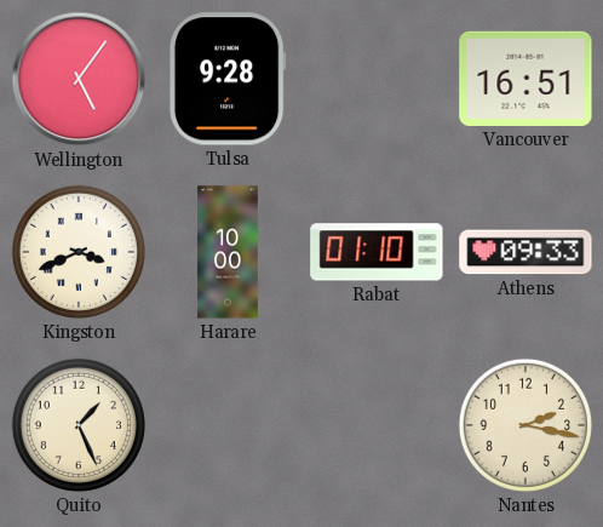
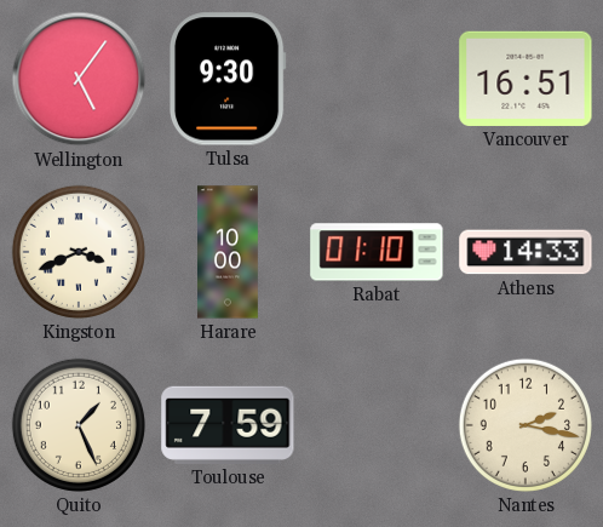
Tulsa: 9:28 -> 9:30 (228, 79)
Athens: 09:33 -> 14:33 (526, 252)
Toulouse: none -> 7:59 (228, 425)
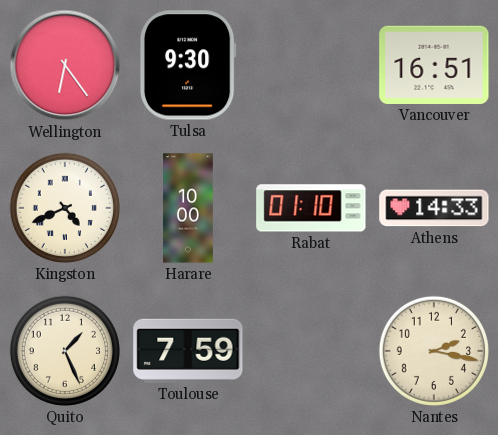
Wellington: 5:06 -> 6:24 (65, 65)
Kingston: 3:41 -> 4:41 (65, 208)
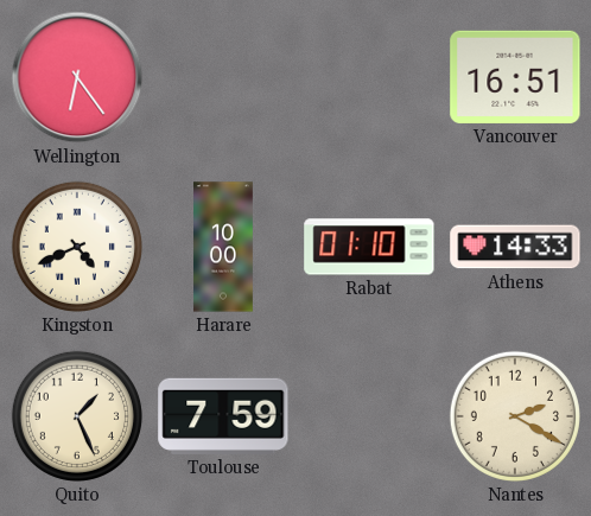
Tulsa: 9:30 -> none (188, 65)
Nantes: 2:17 -> 2:20 (515, 416)
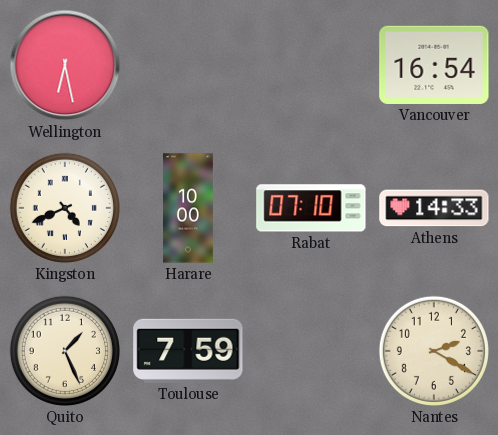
Wellington: 6:24 -> 6:28 (65, 65)
Vancouver: 16:51 -> 16:54 (434, 65)
Rabat: 01:10 -> 07:10 (311, 208)
